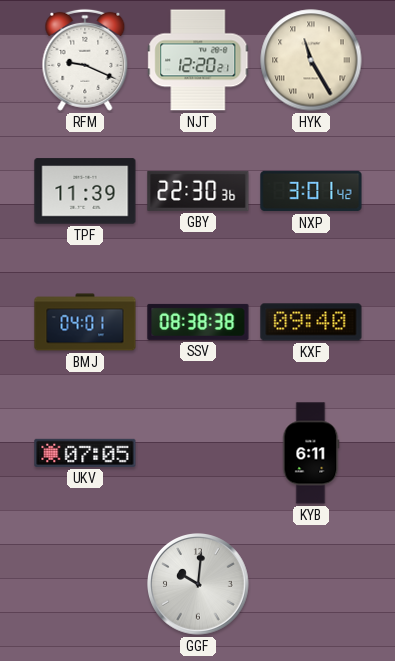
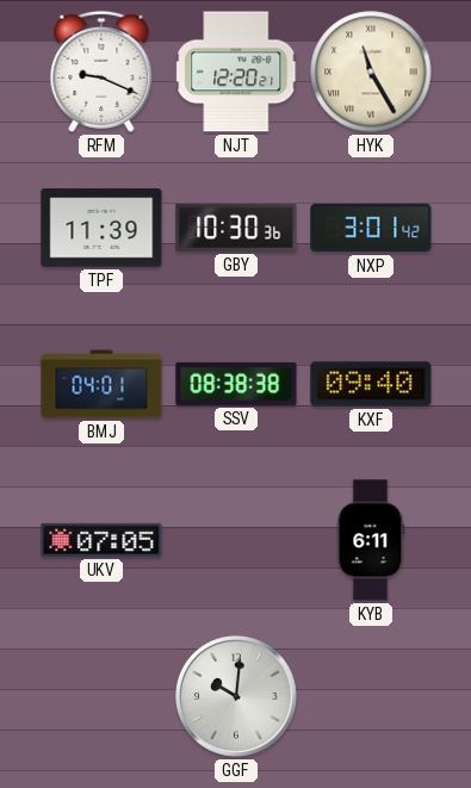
GBY: 22:30 -> 10:30 (236, 228)
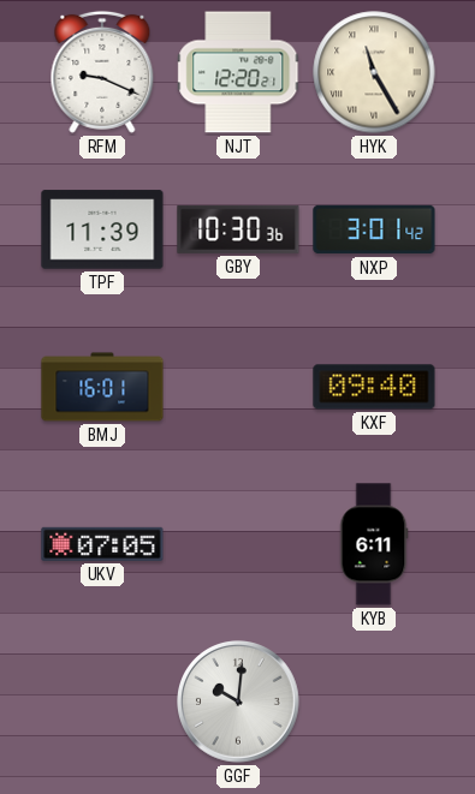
BMJ: 04:01 -> 16:01 (102, 387)
SSV: 08:38 -> none (236, 384)
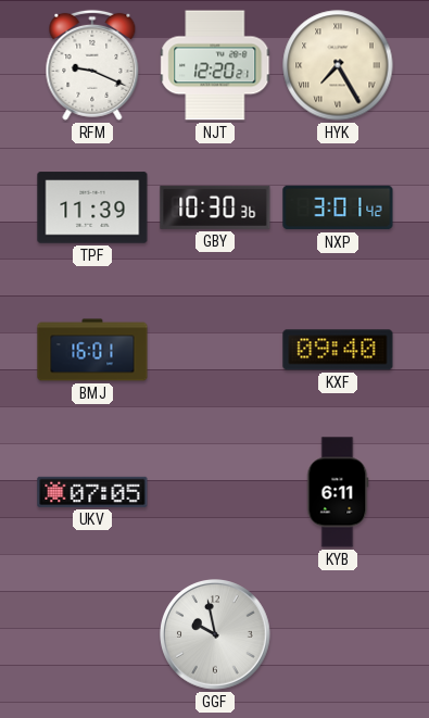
HYK: 11:25 -> 7:25 (338, 65)
GGF: 10:01 -> 9:58 (216, 635)
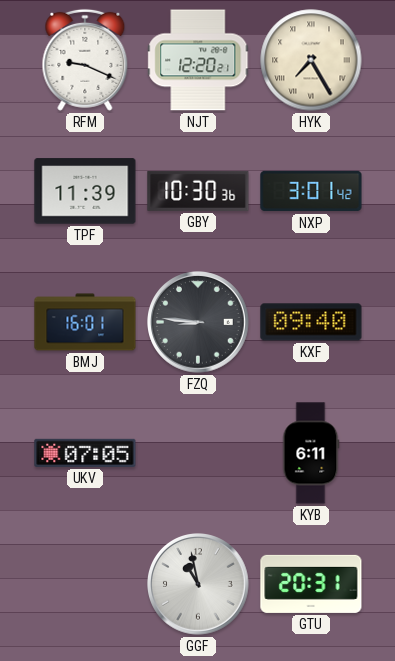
FZQ: none -> 8:46 (199, 323)
GGF: 9:58 -> 10:58 (199, 585)
GTU: none -> 20:31 (311, 584)
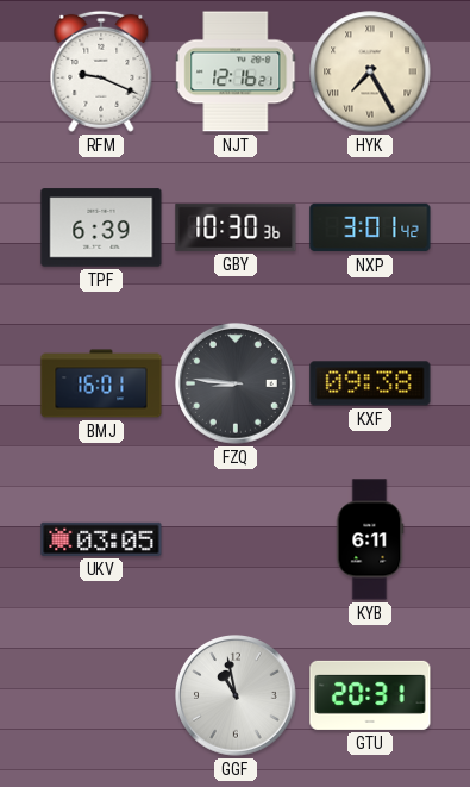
NJT: 12:20 -> 12:16 (237, 71)
TPF: 11:39 -> 6:39 (101, 227)
KXF: 09:40 -> 09:38 (370, 383)
UKV: 07:05 -> 03:05 (101, 539)
